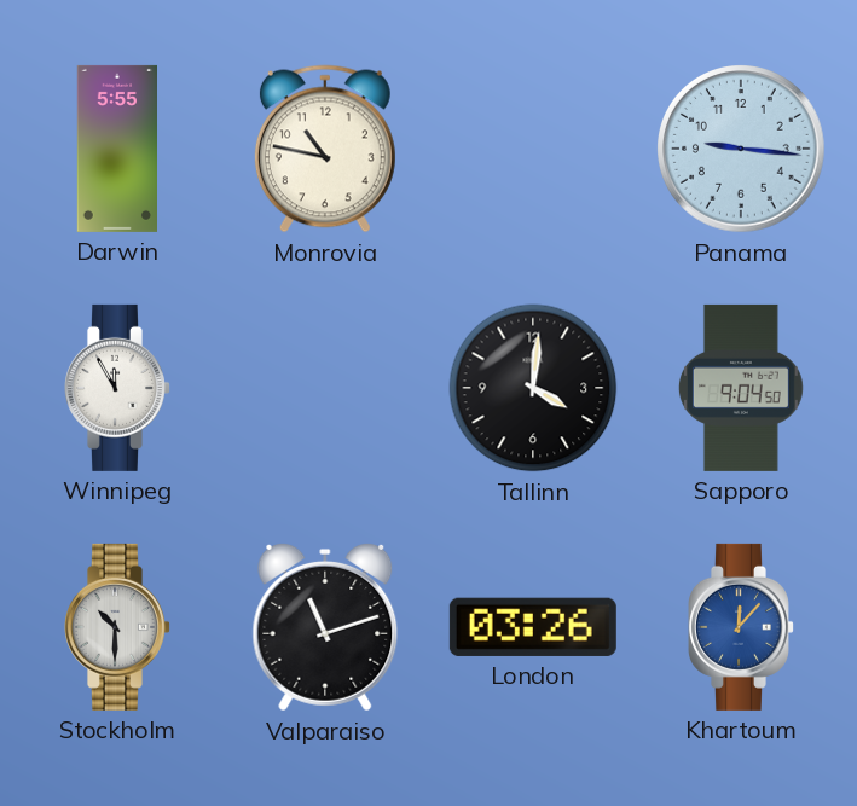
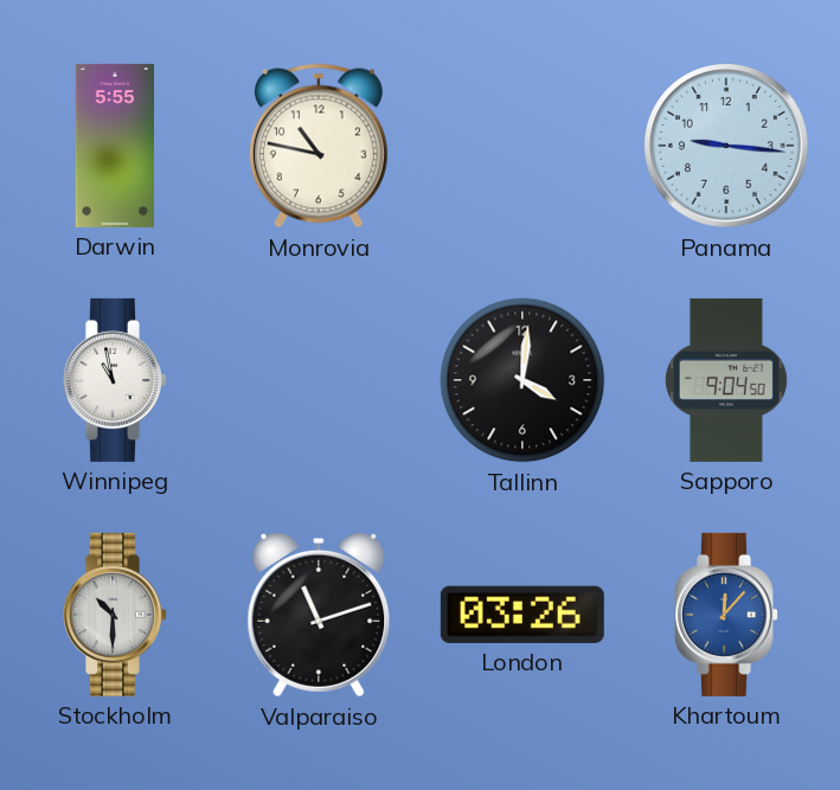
Winnipeg: 11:55 -> 10:58 (116, 380)
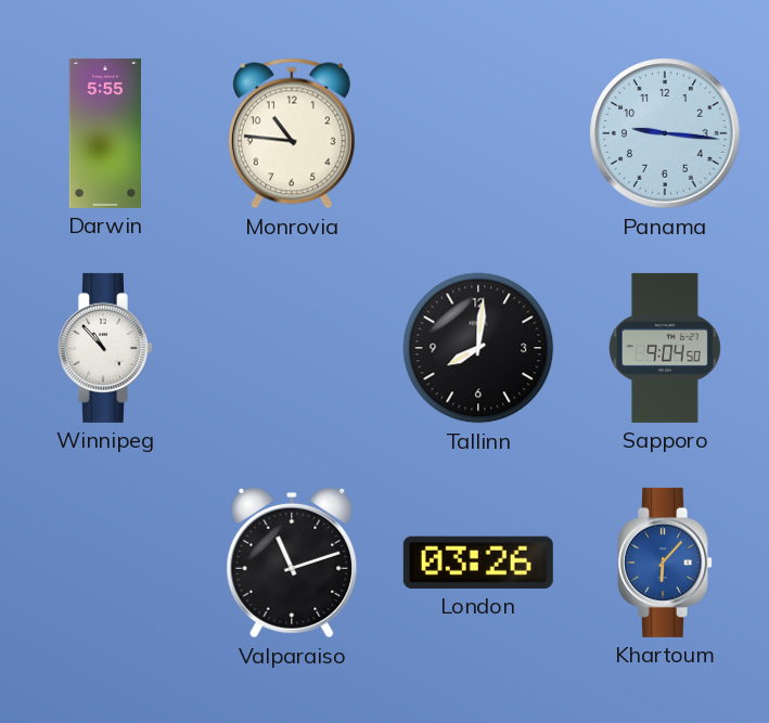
Monrovia: 10:47 -> 10:46 (292, 133)
Winnipeg: 10:58 -> 10:53 (106, 348)
Tallinn: 4:01 -> 8:01 (478, 348)
Stockholm: 10:30 -> none (116, 615)
Khartoum: 12:07 -> 6:07 (666, 563)
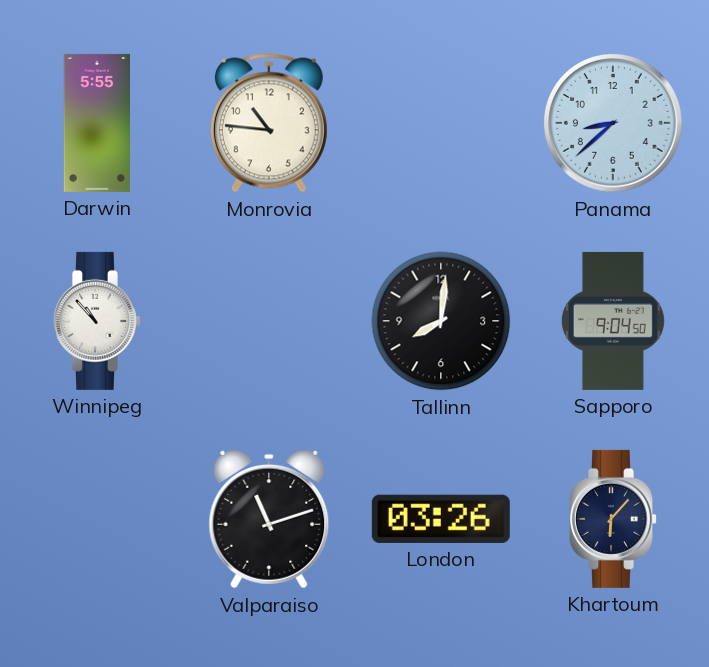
Panama: 9:16 -> 8:38 (614, 124)
Khartoum dial: blue -> navy (614, 519)
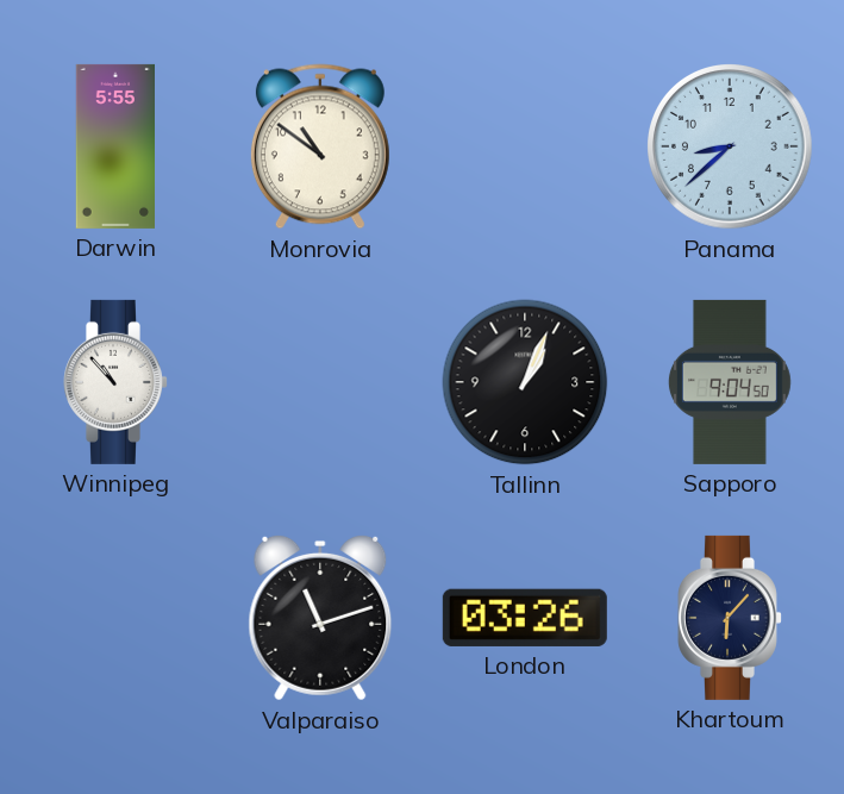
Monrovia: 10:46 -> 10:51 (320, 146)
Tallinn: 8:01 -> 1:04 (525, 382)
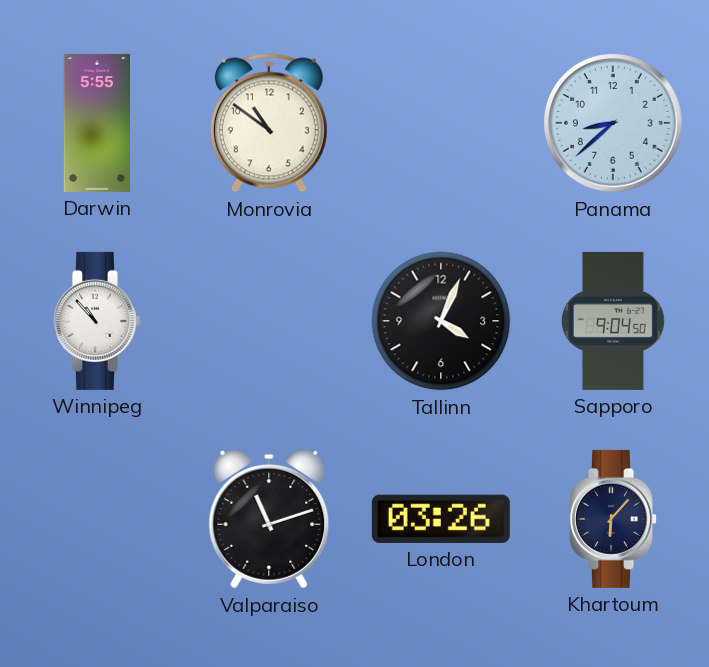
Tallinn: 1:04 -> 4:04 (441, 321)
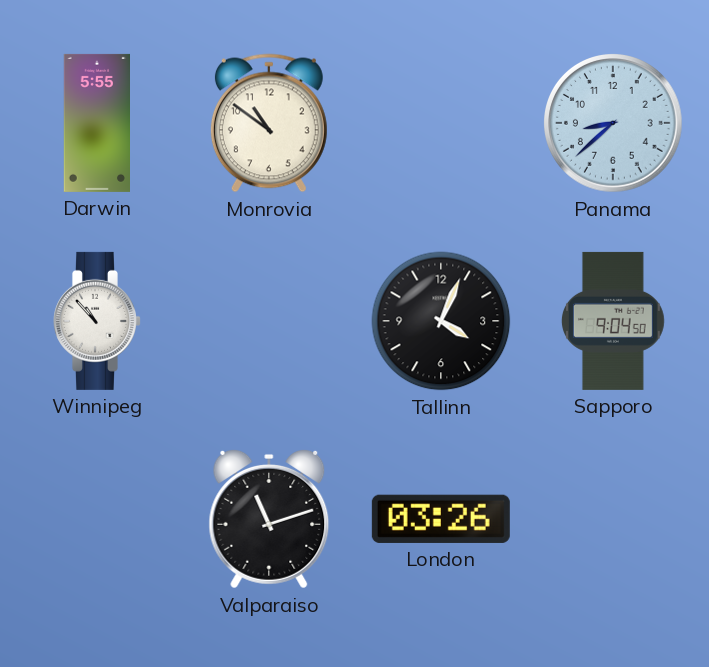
Khartoum: 6:07 -> none (614, 519)
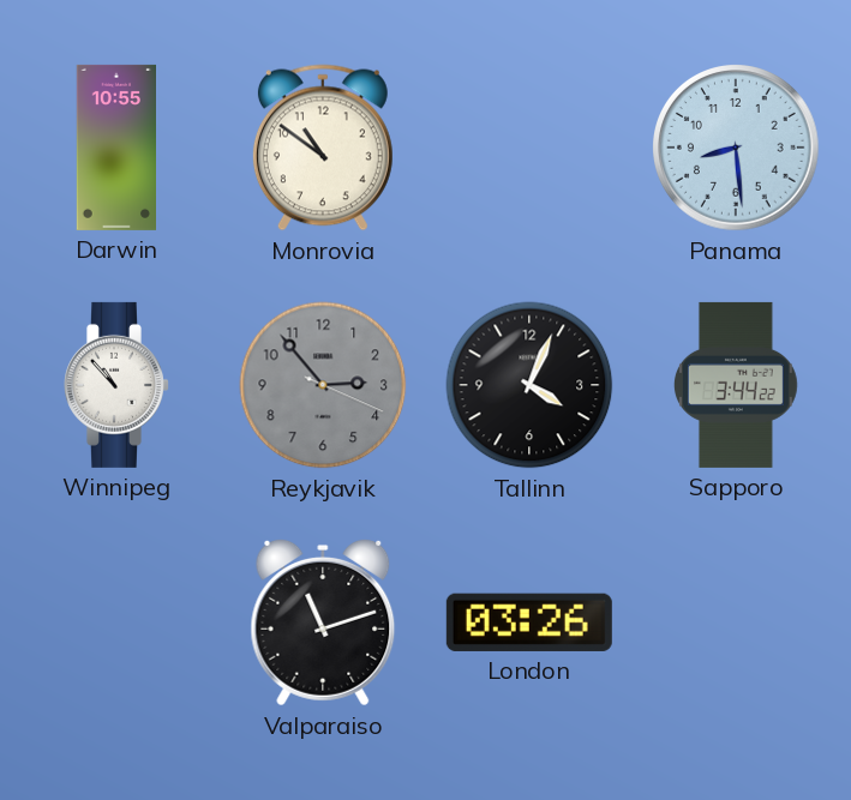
Darwin: 5:55 -> 10:55 (115, 148)
Panama: 8:38 -> 8:29 (737, 149)
Reykjavik: none -> 2:53 (323, 385)
Sapporo: 9:04 -> 3:44 (736, 385)
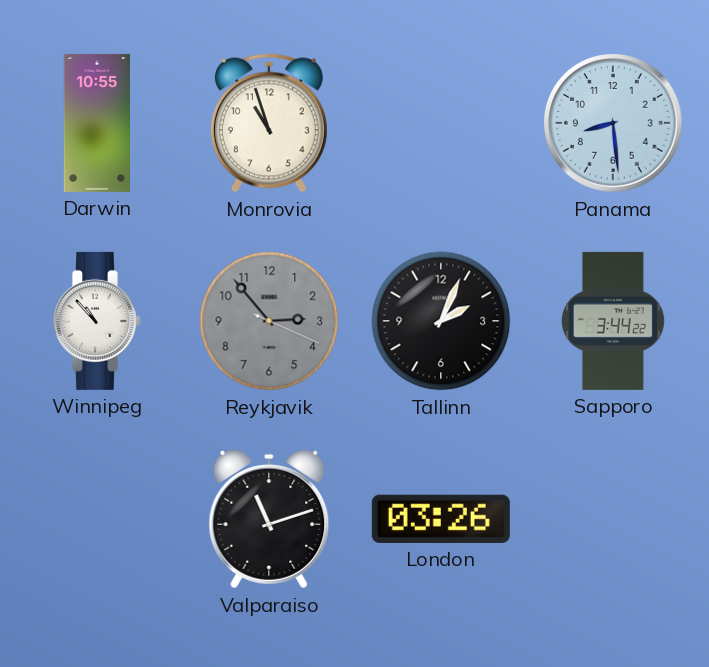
Monrovia: 10:51 -> 10:57 (269, 123)
Tallinn: 4:04 -> 2:04 (441, 321)
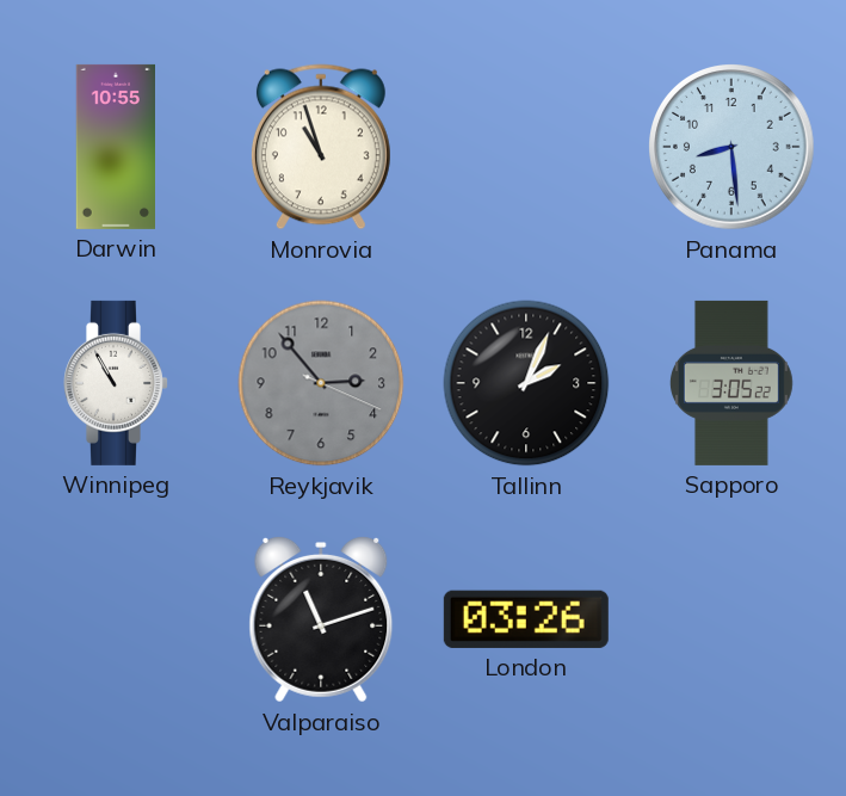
Winnipeg: 10:53 -> 10:55 (117, 383)
Sapporo: 3:44 -> 3:05 (731, 383)
